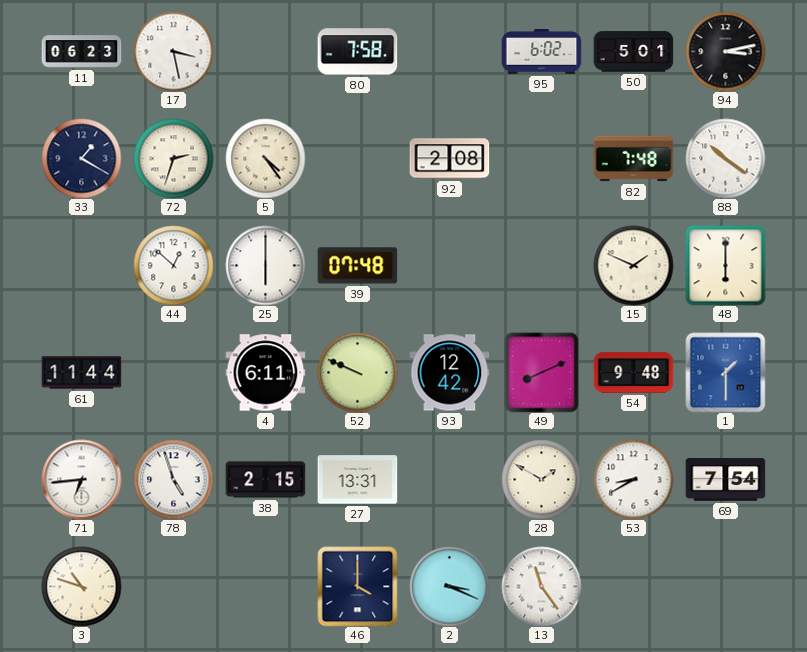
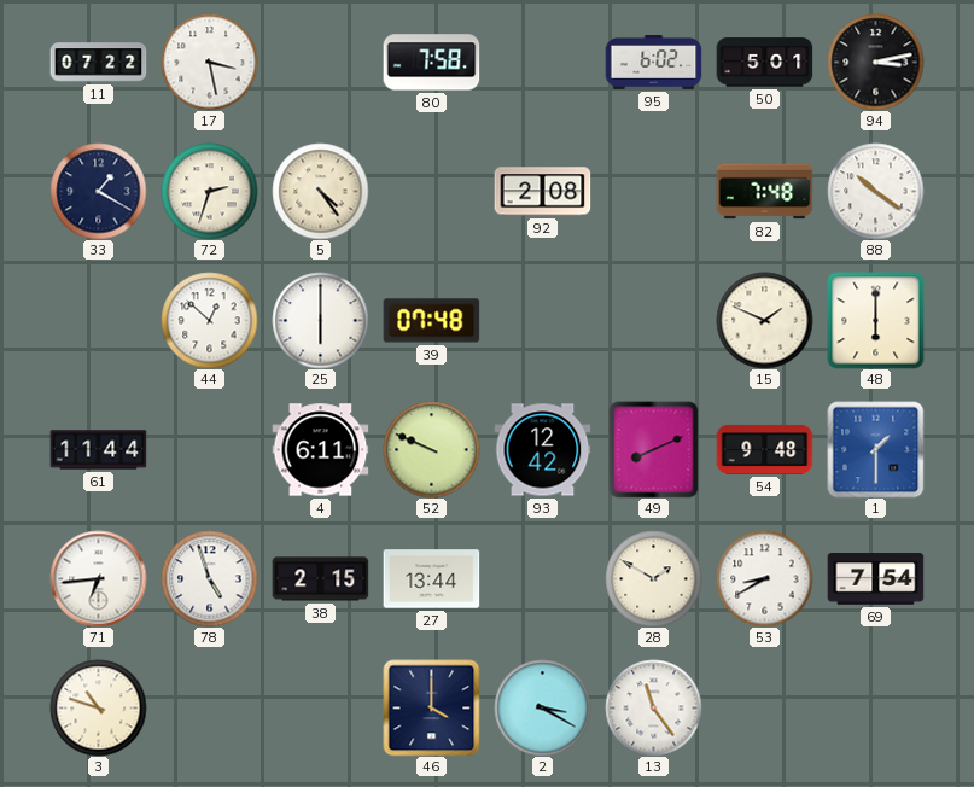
11: 06:23 -> 07:22 (98, 63)
27: 13:31 -> 13:44 (431, 579)
2: 3:19 -> 3:20 (542, 707)
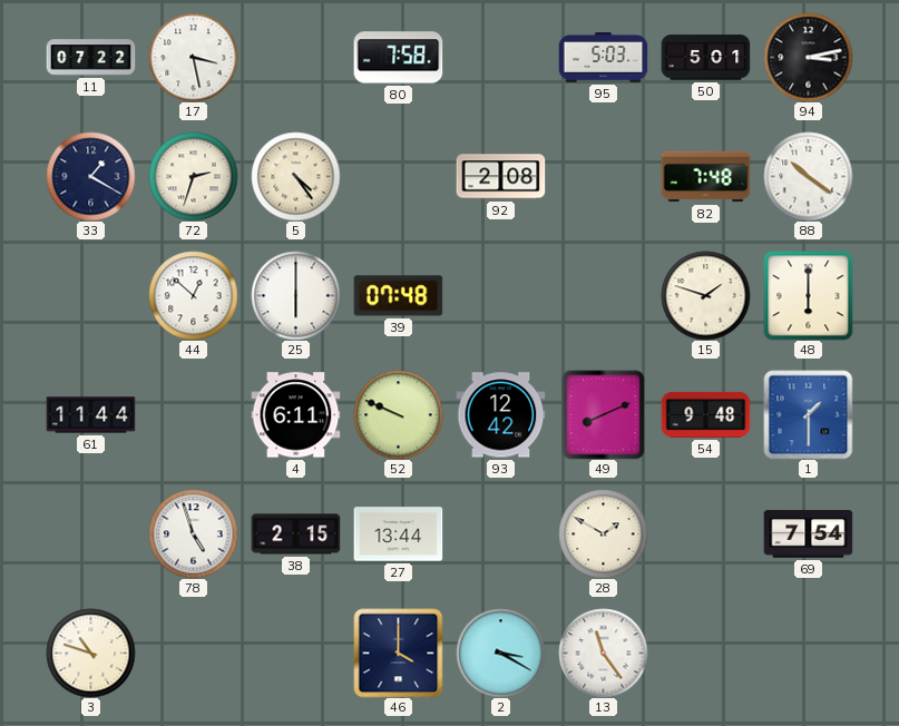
95: 6:02 -> 5:03 (603, 58)
15: 1:49 -> 1:48 (705, 295)
71: 6:44 -> none (98, 578)
53: 8:40 -> none (764, 578)
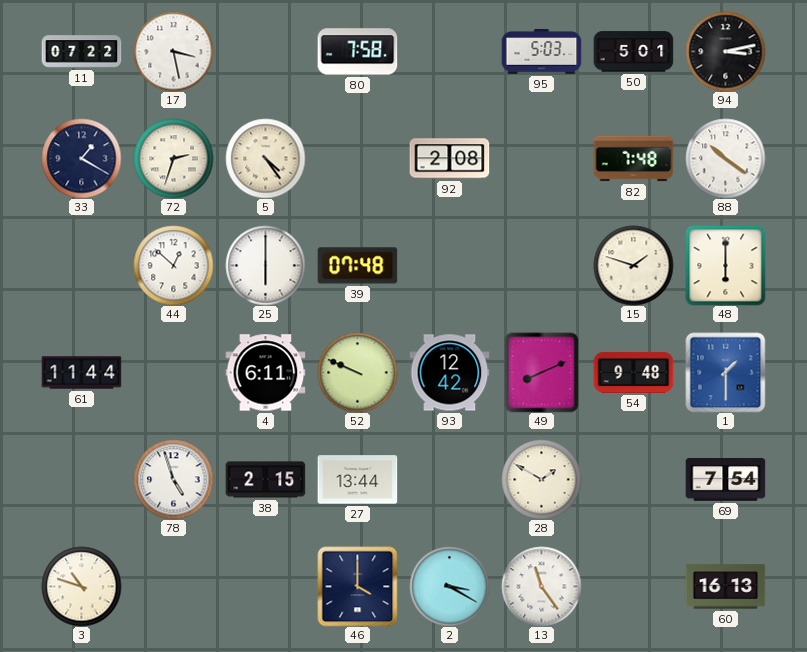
60: none -> 16:13 (725, 587)
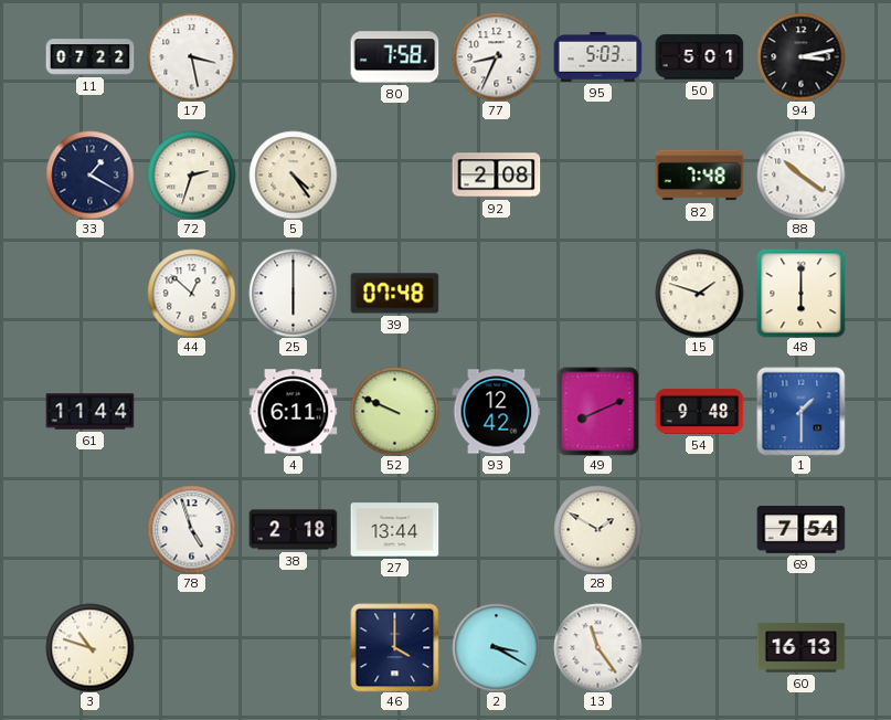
77: none -> 8:34 (496, 56)
38: 2:15 -> 2:18 (293, 530)
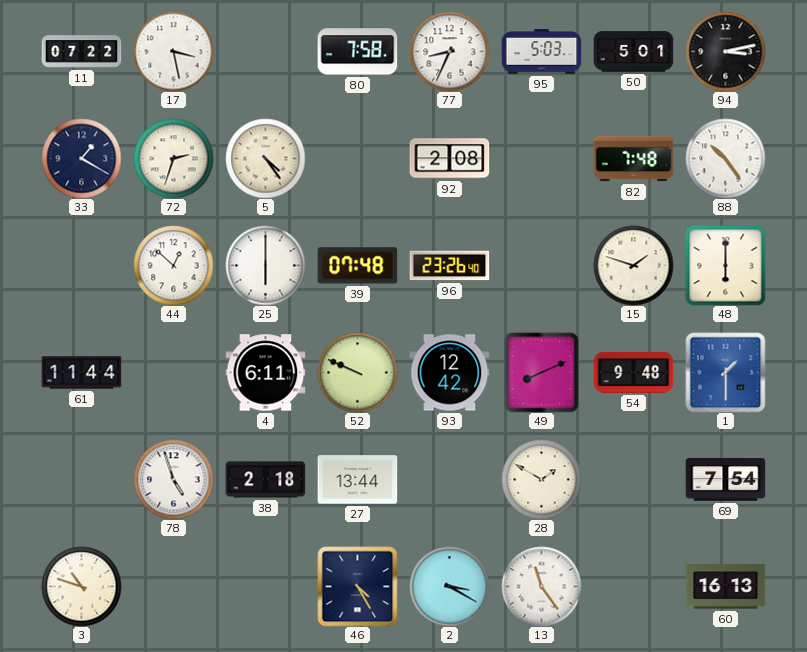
88: 10:21 -> 10:24 (725, 158)
96: none -> 23:26 (449, 266)
46: 4:00 -> 4:25 (357, 586)
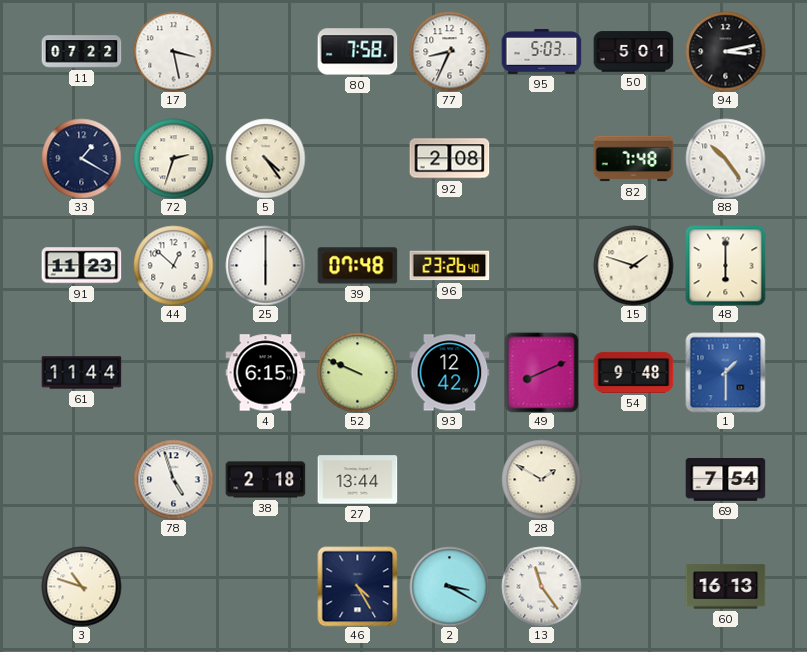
91: none -> 11:23 (81, 266)
4: 6:11 -> 6:15 (265, 373)
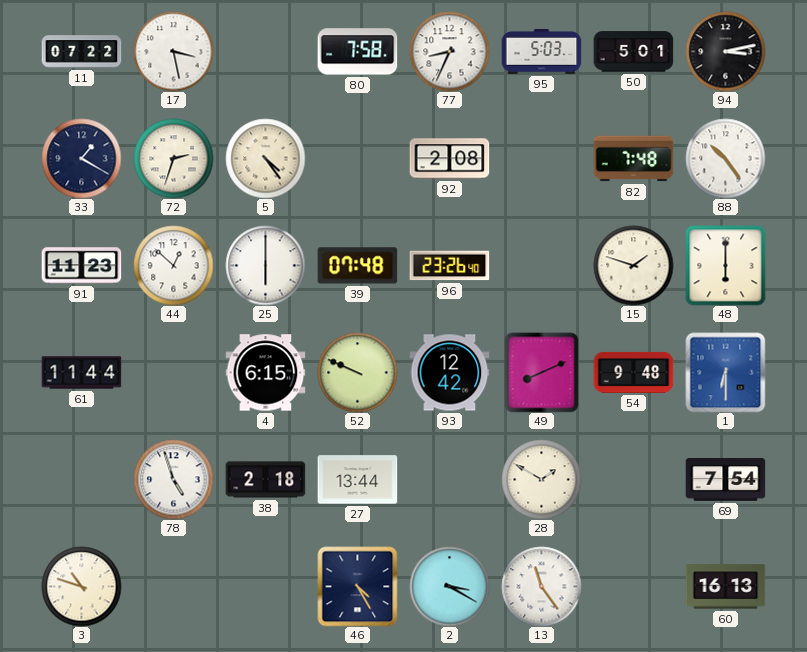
1: 1:30 -> 6:30 (725, 372)
